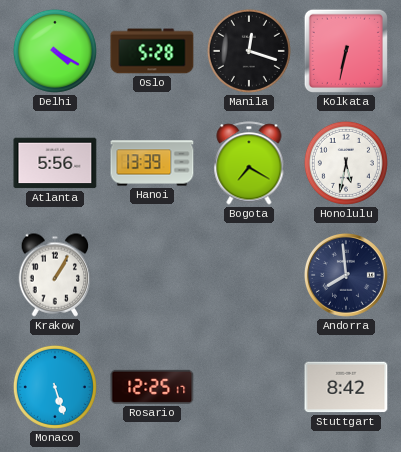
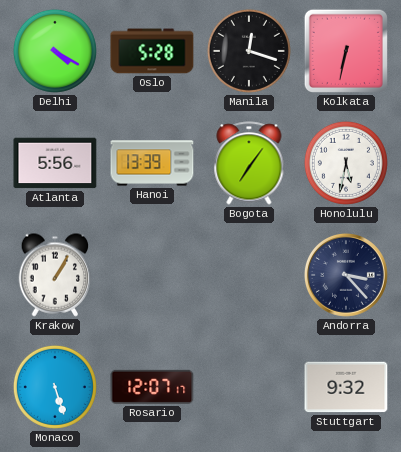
Bogota: 7:20 -> 7:06 (249, 163)
Andorra: 7:59 -> 3:23 (347, 276)
Rosario: 12:25 -> 12:07 (152, 387)
Stuttgart: 8:42 -> 9:32 (346, 387)
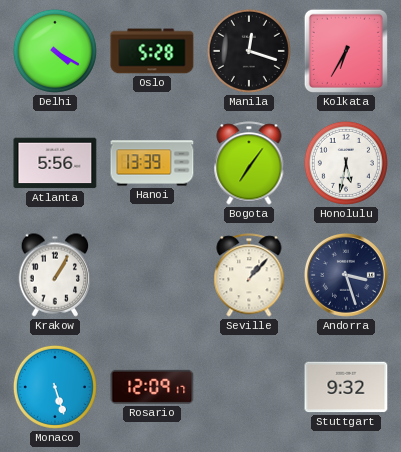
Kolkata: 6:32 -> 6:35 (346, 51)
Seville: none -> 1:07 (249, 275)
Andorra: 3:23 -> 3:27 (347, 276)
Rosario: 12:07 -> 12:09 (152, 387)
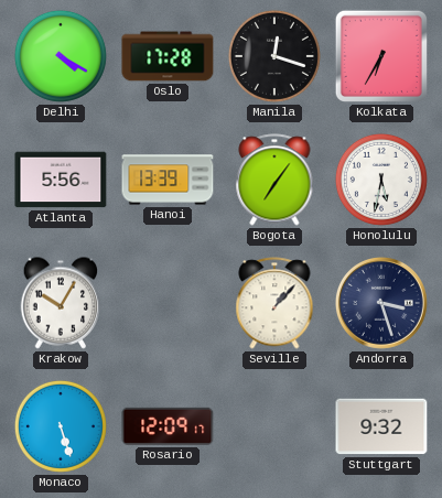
Oslo: 5:28 -> 17:28 (168, 56)
Krakow: 1:05 -> 10:05 (61, 303)
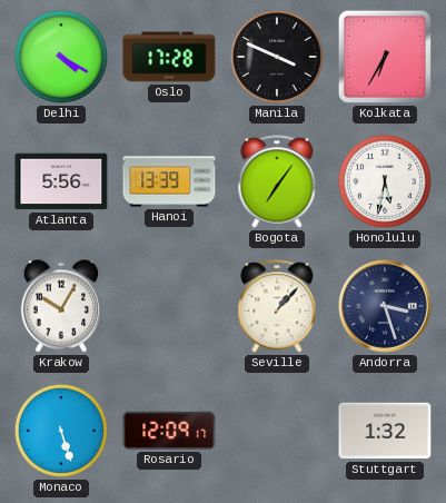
Manila: 12:18 -> 3:49 (277, 57)
Stuttgart: 9:32 -> 1:32 (385, 431)
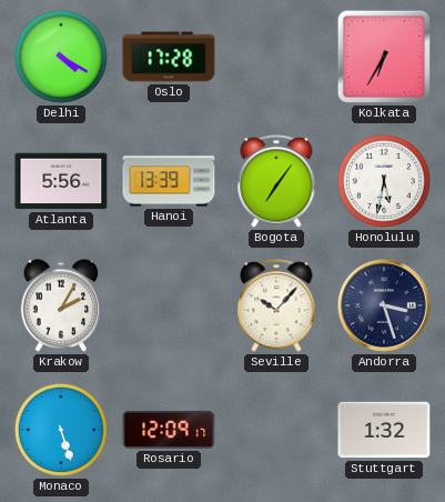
Manila: 3:49 -> none (277, 57)
Krakow: 10:05 -> 2:05 (61, 305)
Seville: 1:07 -> 10:07 (276, 305)
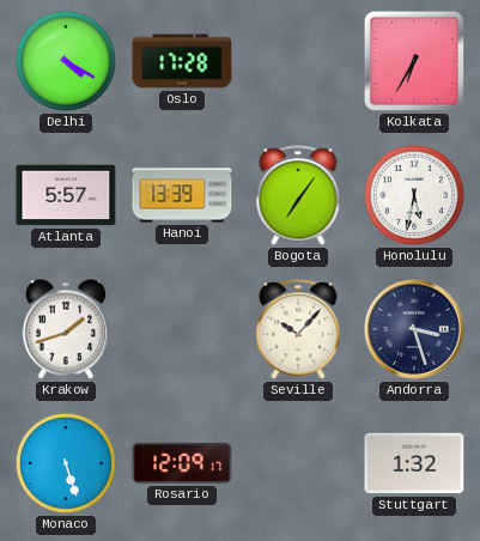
Atlanta: 5:56 -> 5:57 (66, 195)
Krakow: 2:05 -> 1:42 (66, 329)
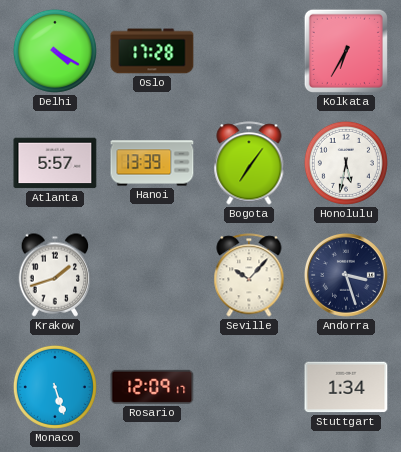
Stuttgart: 1:32 -> 1:34 (346, 387)
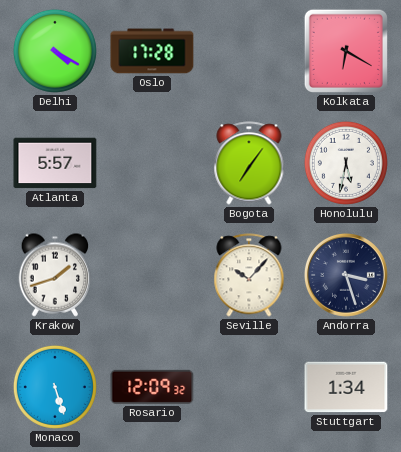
Kolkata: 6:35 -> 6:20 (346, 51)
Hanoi: 13:39 -> none (152, 163)
Rosario: 12:09:17 -> 12:09:32 (152, 387)
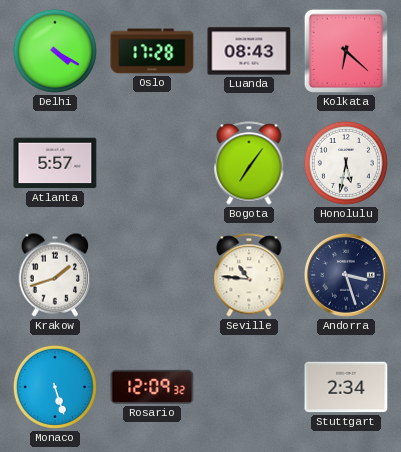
Luanda: none -> 08:43 (249, 51)
Kolkata: 6:20 -> 6:22 (346, 51)
Seville: 10:07 -> 10:46 (249, 275)
Stuttgart: 1:34 -> 2:34 (346, 387)
